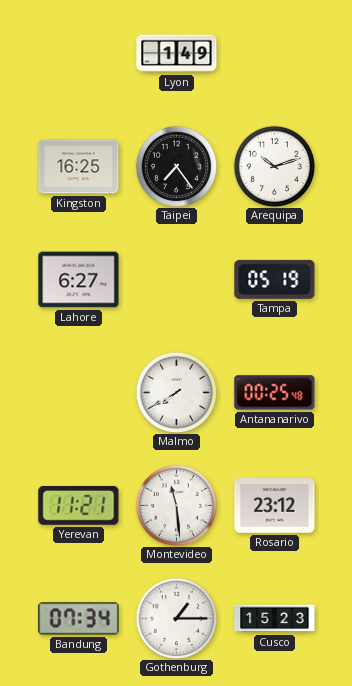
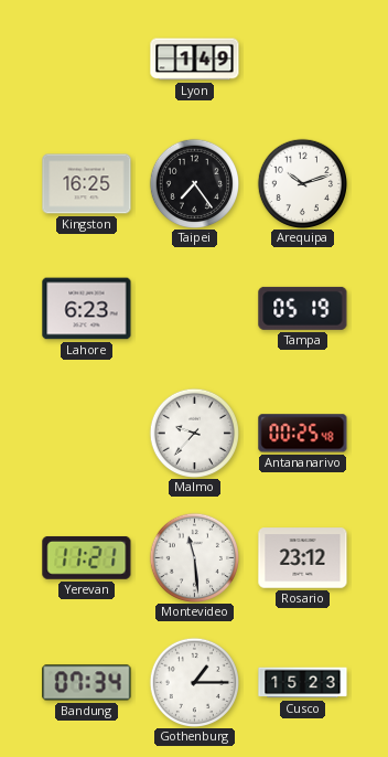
Lahore: 6:27 -> 6:23 (87, 309)
Malmo: 7:40 -> 9:37 (194, 433)
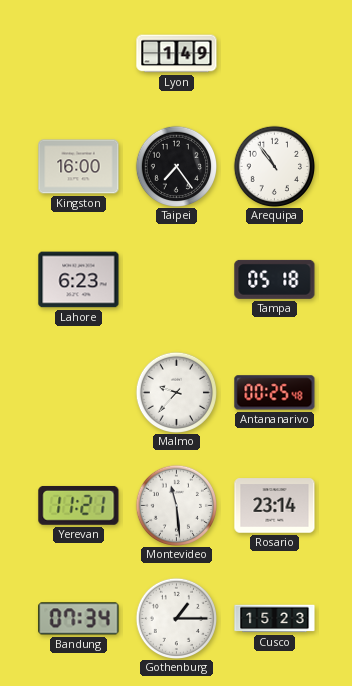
Kingston: 16:25 -> 16:00 (79, 167)
Arequipa: 10:12 -> 10:54 (274, 166)
Tampa: 05:19 -> 05:18 (275, 279)
Rosario: 23:12 -> 23:14 (275, 506)
